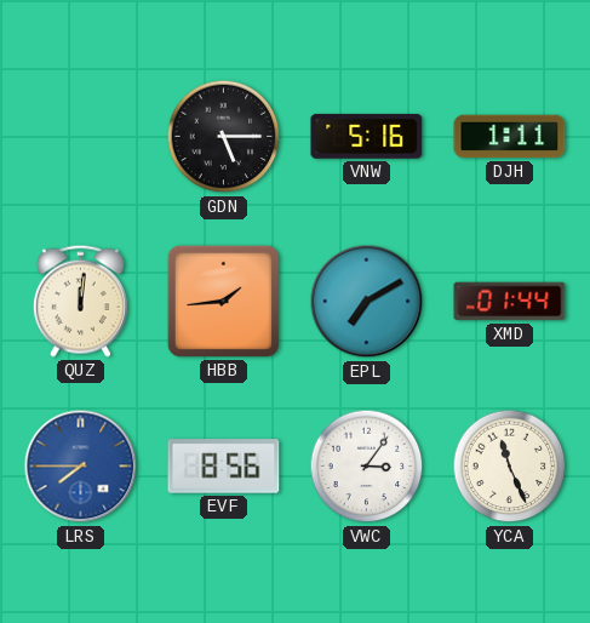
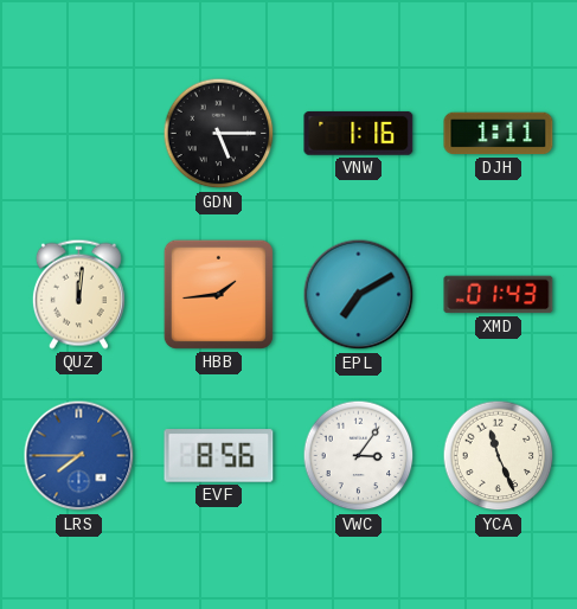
VNW: 5:16 -> 1:16 (359, 133)
XMD: 01:44 -> 01:43 (499, 295)
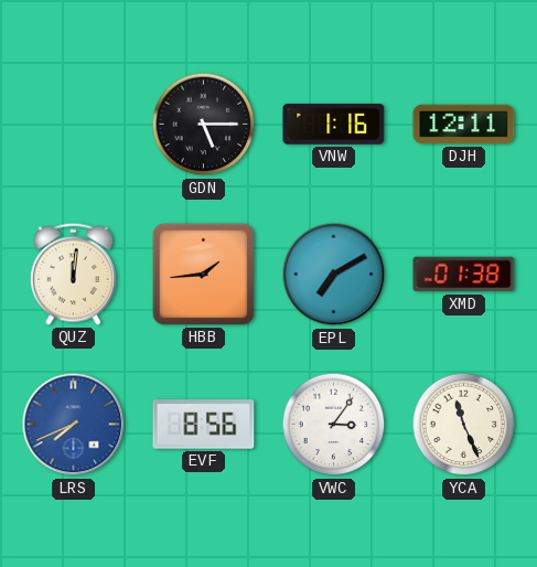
DJH: 1:11 -> 12:11 (464, 125)
XMD: 01:43 -> 01:38 (464, 275)
LRS: 7:45 -> 7:41 (74, 425)
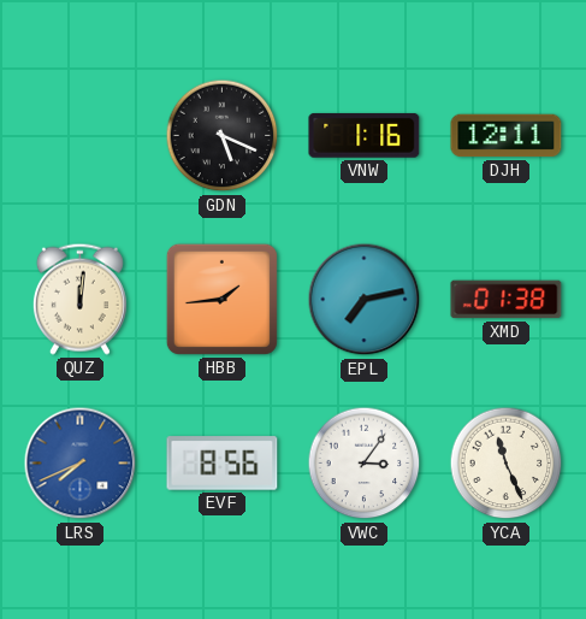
GDN: 5:15 -> 5:19 (223, 136)
EPL: 7:10 -> 7:13 (365, 300)
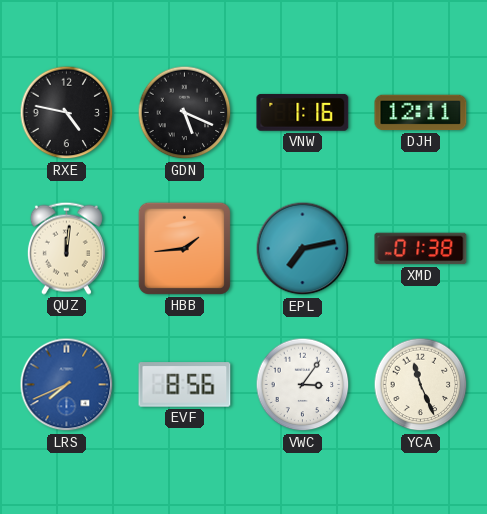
RXE: none -> 4:47 (67, 113)
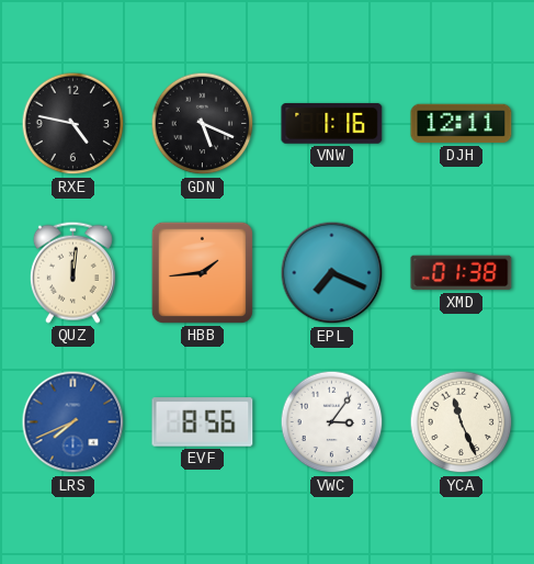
EPL: 7:13 -> 7:19 (332, 273)
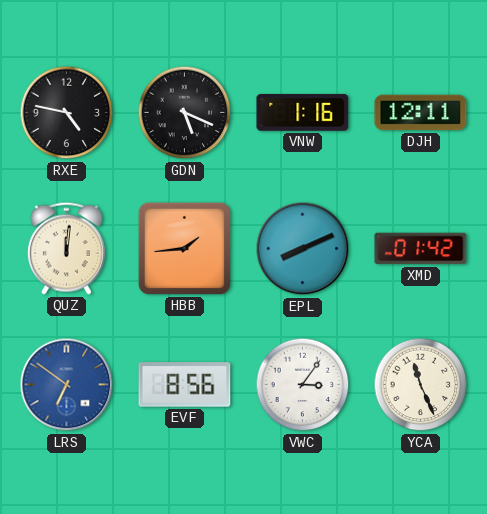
EPL: 7:19 -> 8:11 (303, 249)
XMD: 01:38 -> 01:42 (421, 249)
LRS: 7:41 -> 6:51 (67, 385)
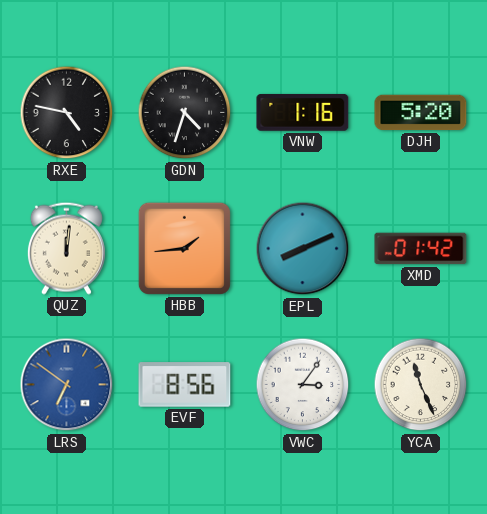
GDN: 5:19 -> 4:33 (185, 113)
DJH: 12:11 -> 5:20 (421, 113)
